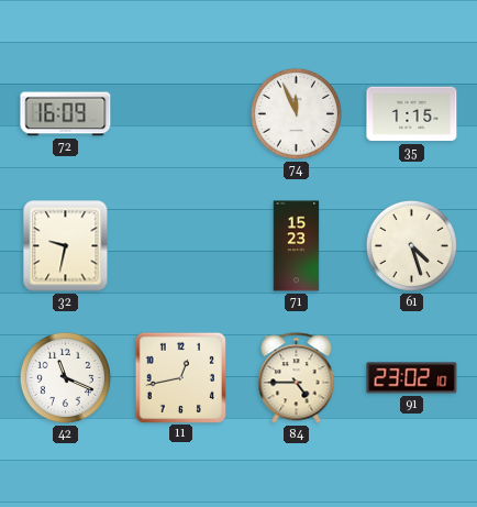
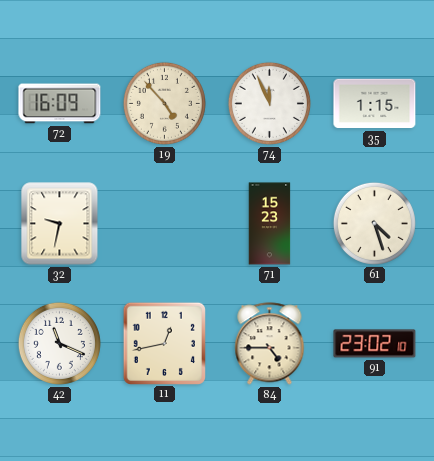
19: none -> 4:53 (164, 103)
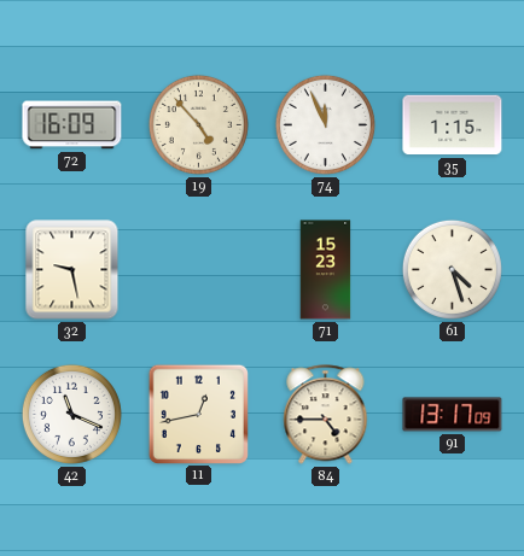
32: 9:32 -> 9:28 (72, 270)
91: 23:02 -> 13:17 (453, 415)
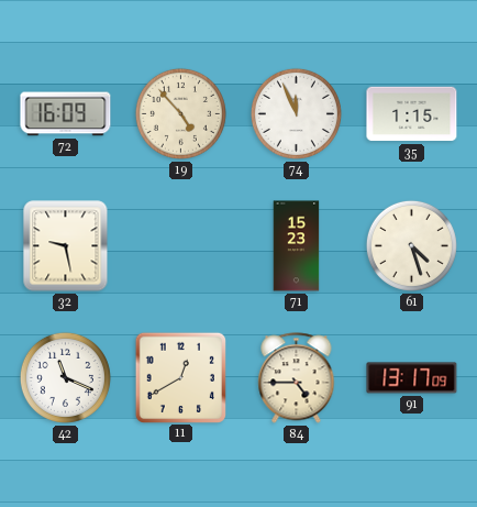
11: 12:43 -> 12:40 (180, 377)
